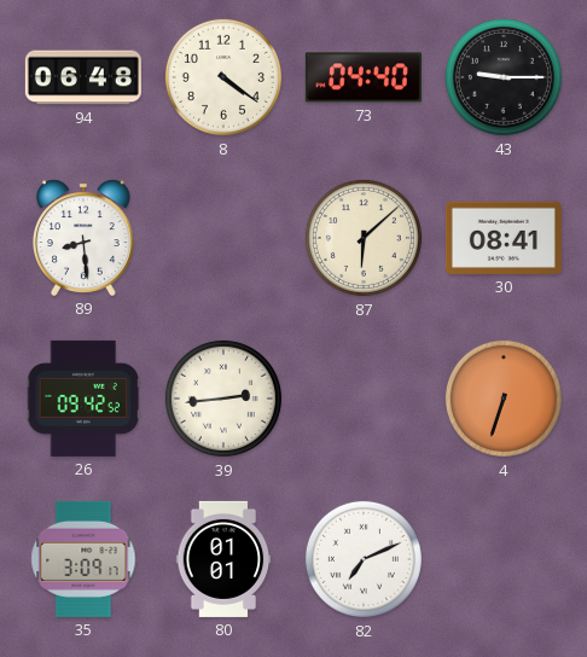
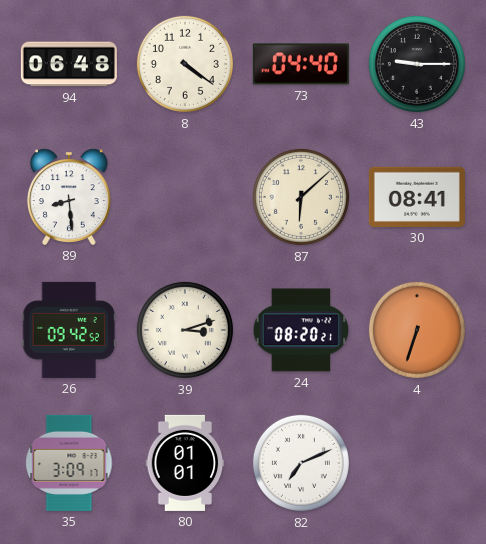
39: 2:44 -> 3:12 (185, 330)
24: none -> 08:20 (301, 330)
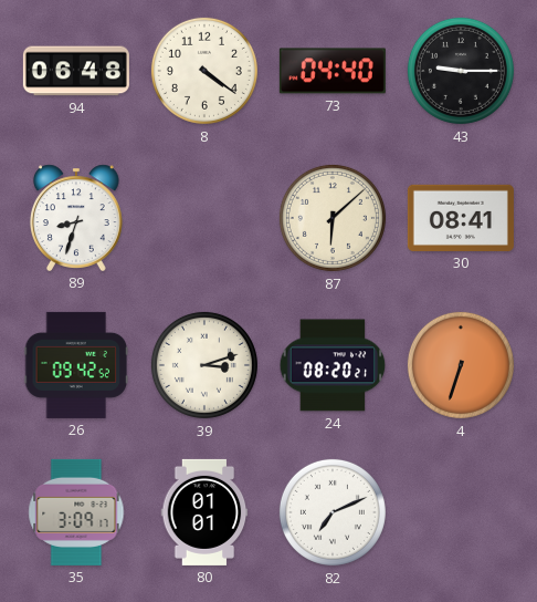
89: 8:29 -> 8:33 (76, 218)
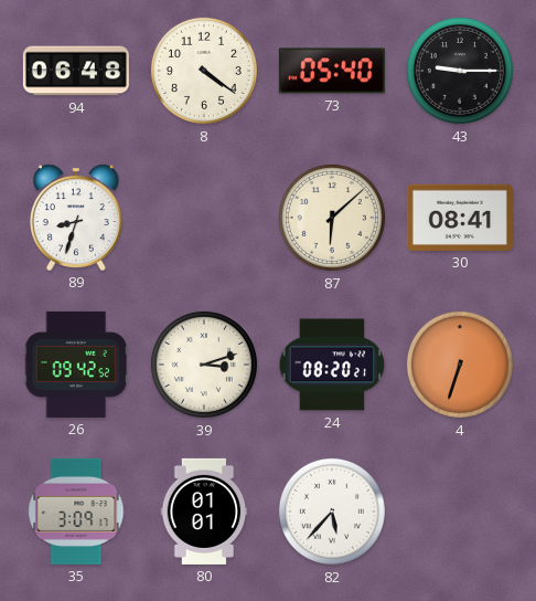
73: 04:40 -> 05:40 (332, 71)
82: 7:11 -> 5:37 (332, 512)
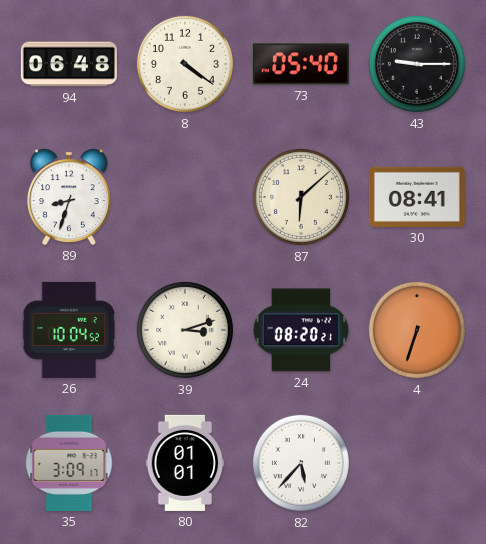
26: 09:42 -> 10:04 (69, 330)
